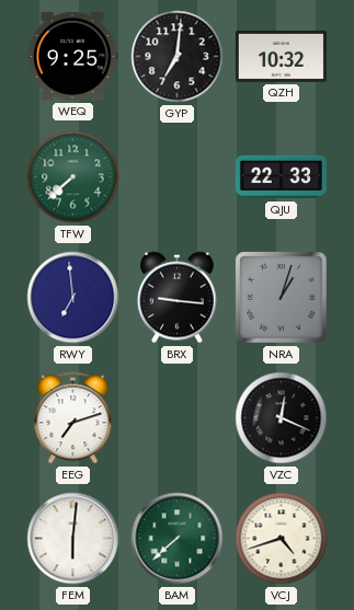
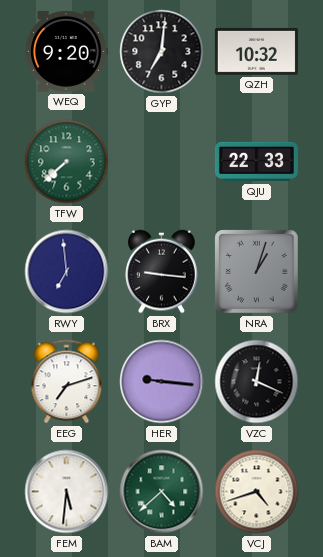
WEQ: 9:25 -> 9:20 (66, 51)
HER: none -> 9:16 (162, 382)
FEM: 6:01 -> 5:31 (67, 492)
BAM: 7:38 -> 4:38 (162, 492)
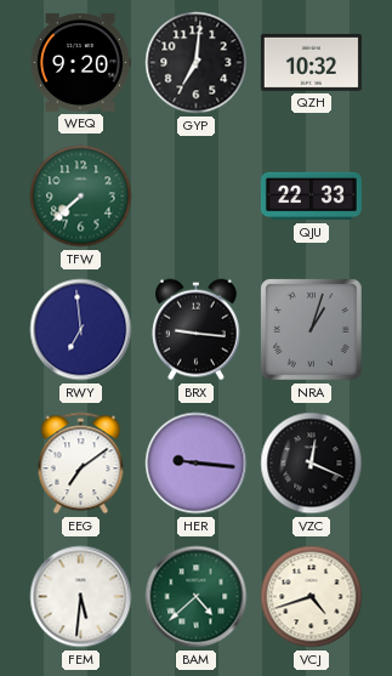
EEG: 7:12 -> 7:09 (81, 464)
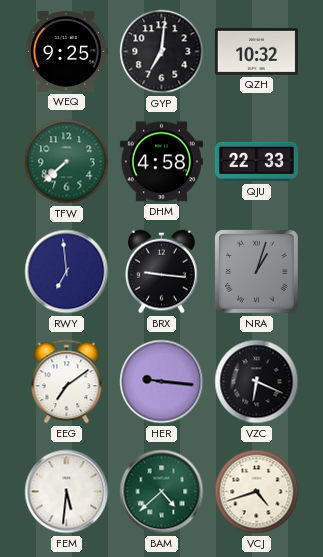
WEQ: 9:20 -> 9:25 (66, 51)
DHM: none -> 4:58 (161, 162)
VZC: 12:19 -> 6:19 (257, 382)
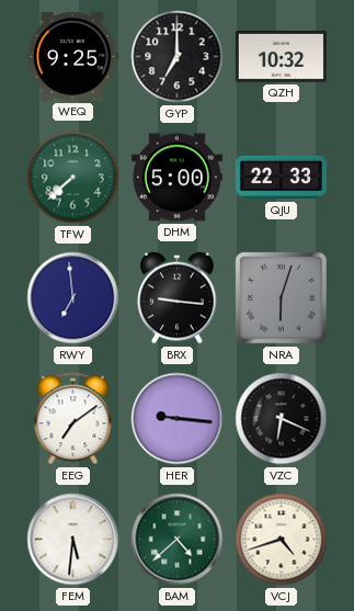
GYP: 7:01 -> 7:00 (178, 57)
DHM: 4:58 -> 5:00 (176, 178)
NRA: 1:03 -> 6:03 (282, 298)
